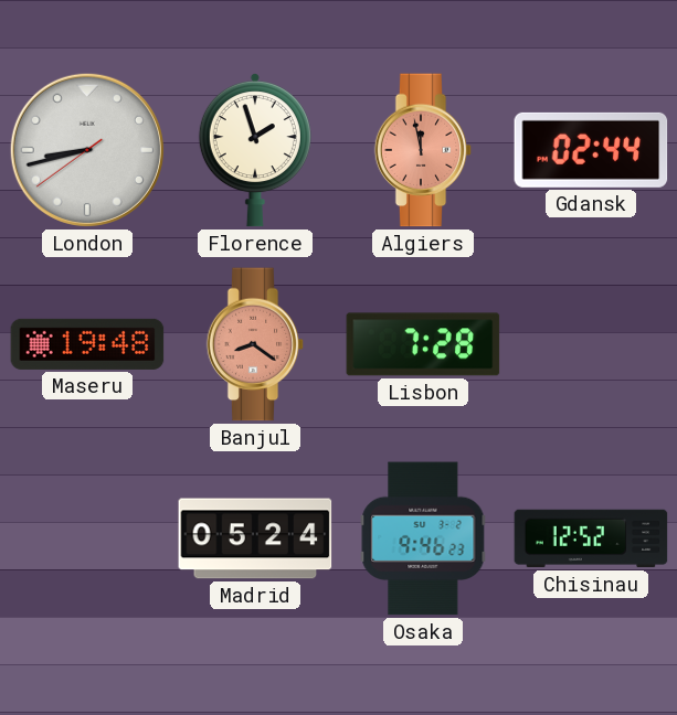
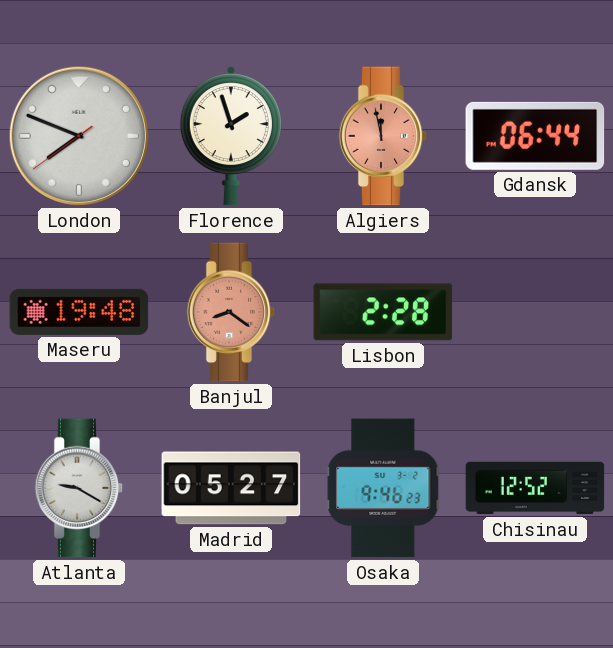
London: 8:42 -> 7:48 (79, 136)
Gdansk: 02:44 -> 06:44 (535, 136)
Lisbon: 7:28 -> 2:28 (383, 312)
Atlanta: none -> 9:20 (79, 488)
Madrid: 05:24 -> 05:27 (231, 488)
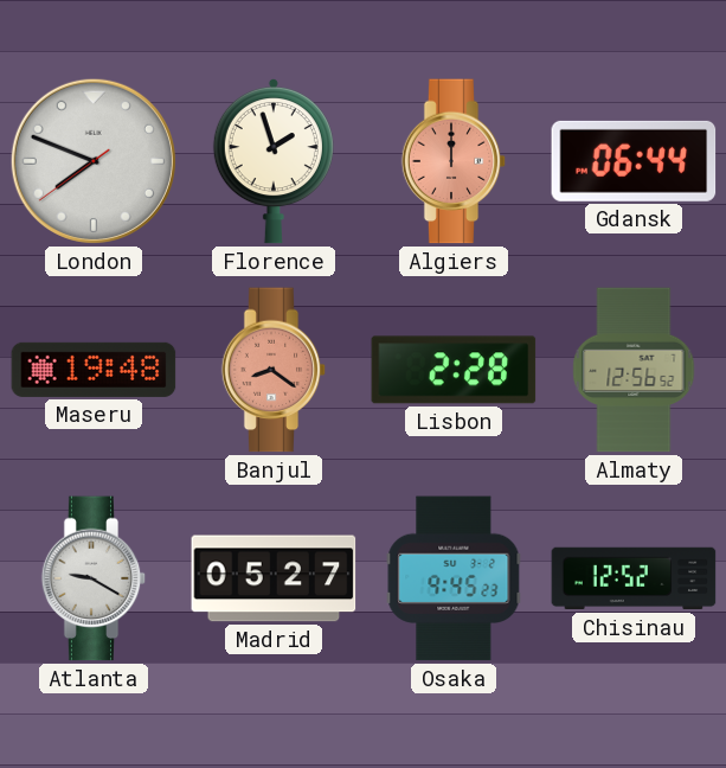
Algiers: 11:58 -> 12:00 (454, 161)
Almaty: none -> 12:56 (634, 370)
Osaka: 9:46 -> 9:45 (454, 578)
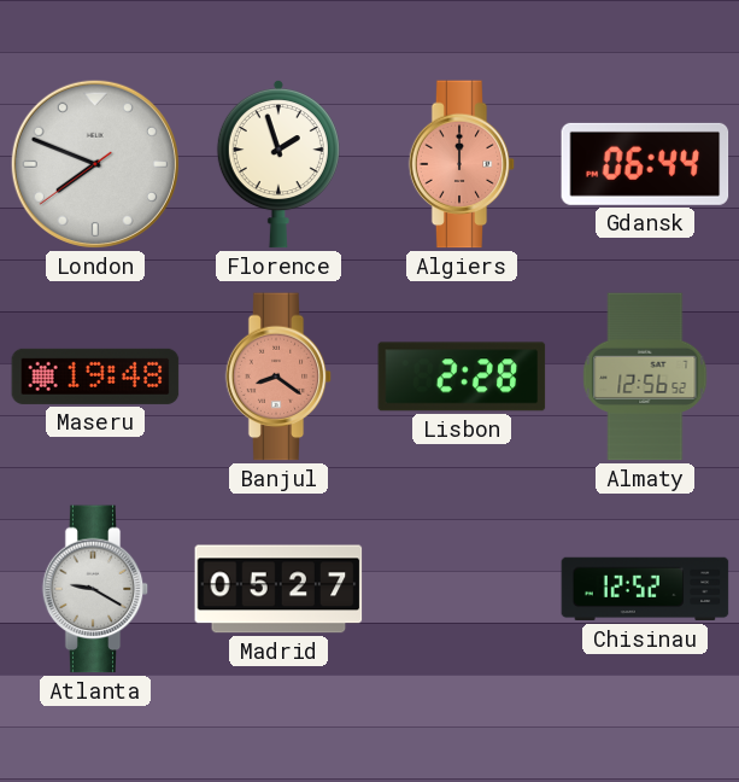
Osaka: 9:45 -> none (454, 578)
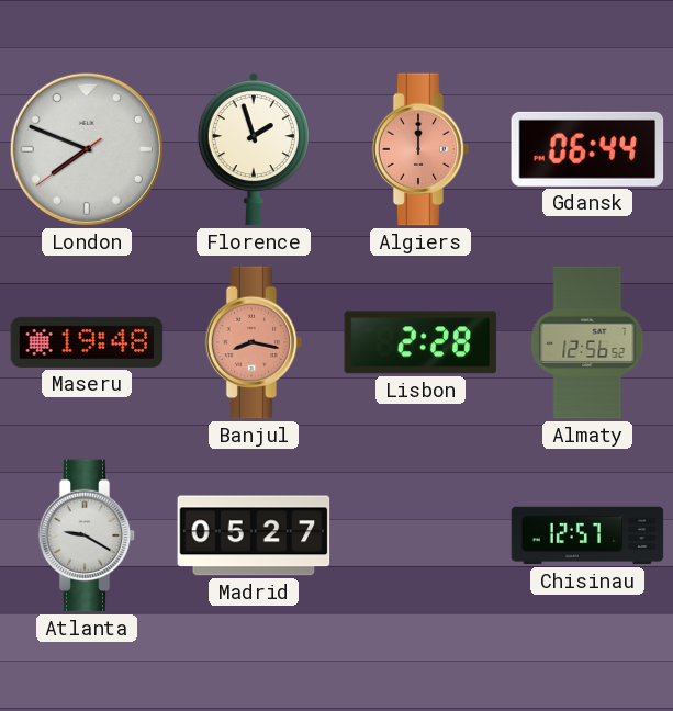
Banjul: 8:21 -> 8:17 (254, 342)
Chisinau: 12:52 -> 12:57 (587, 535)
